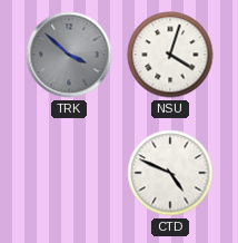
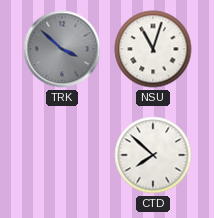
NSU: 4:03 -> 11:03 (153, 49)
CTD: 4:49 -> 7:52 (153, 155)
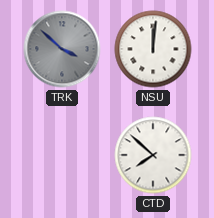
NSU: 11:03 -> 12:01 (153, 49)
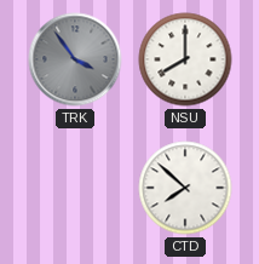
TRK: 3:52 -> 3:54 (75, 59)
NSU: 12:01 -> 8:00 (185, 59)
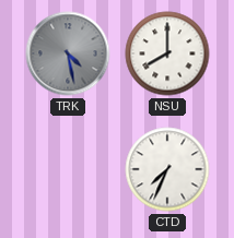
TRK: 3:54 -> 4:28 (68, 53)
CTD: 7:52 -> 7:34 (167, 169)
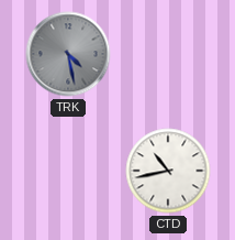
NSU: 8:00 -> none (167, 53)
CTD: 7:34 -> 10:43 (168, 171)
